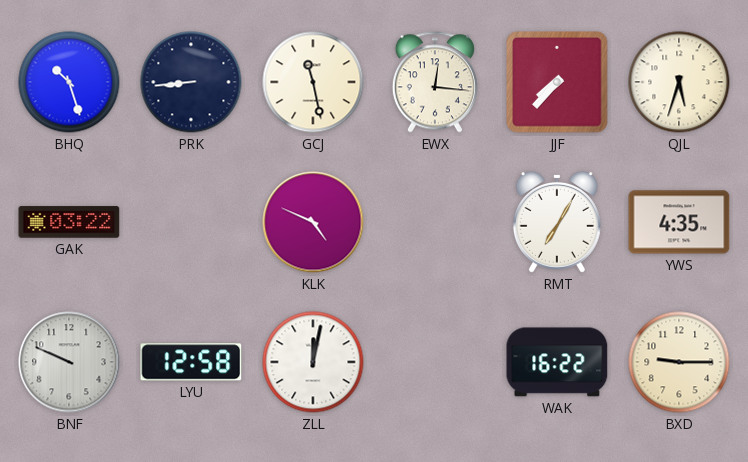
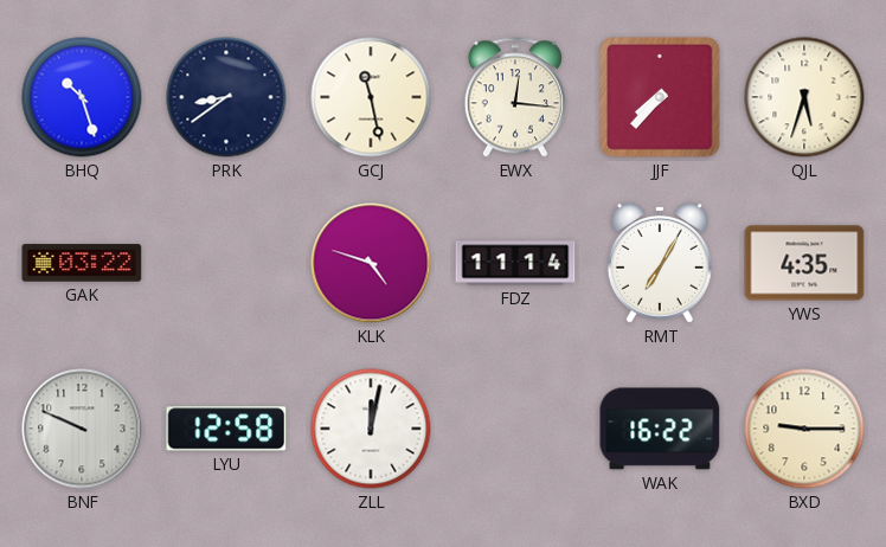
PRK: 8:44 -> 8:39 (226, 97)
KLK: 4:49 -> 4:48 (371, 263)
FDZ: none -> 11:14 (515, 263)
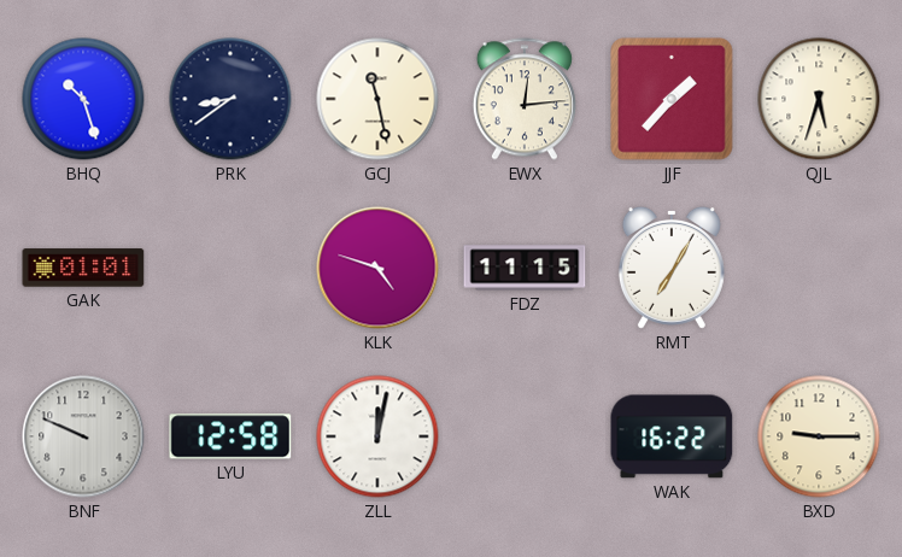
EWX: 12:16 -> 12:14 (525, 99)
JJF: 7:37 -> 1:37 (672, 99)
GAK: 03:22 -> 01:01 (83, 268)
FDZ: 11:14 -> 11:15 (525, 268)
YWS: 4:35 -> none (804, 263)
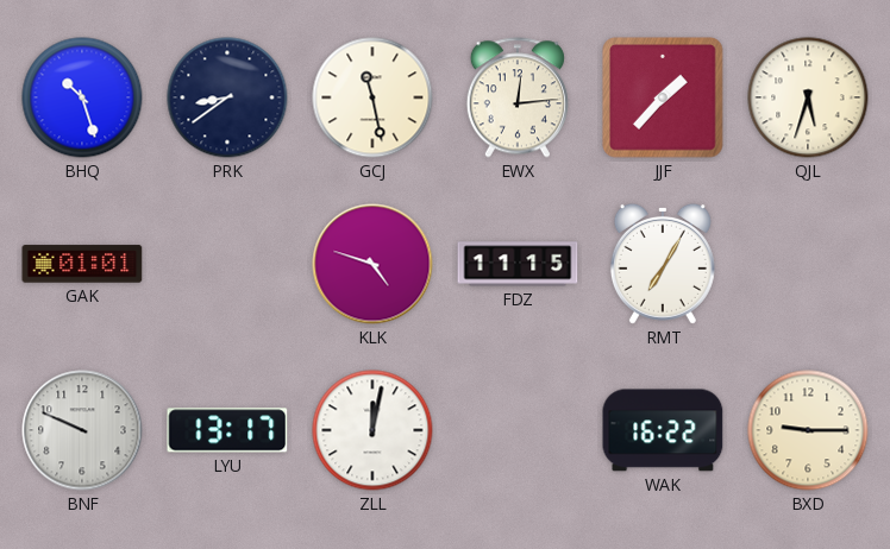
LYU: 12:58 -> 13:17 (227, 430)
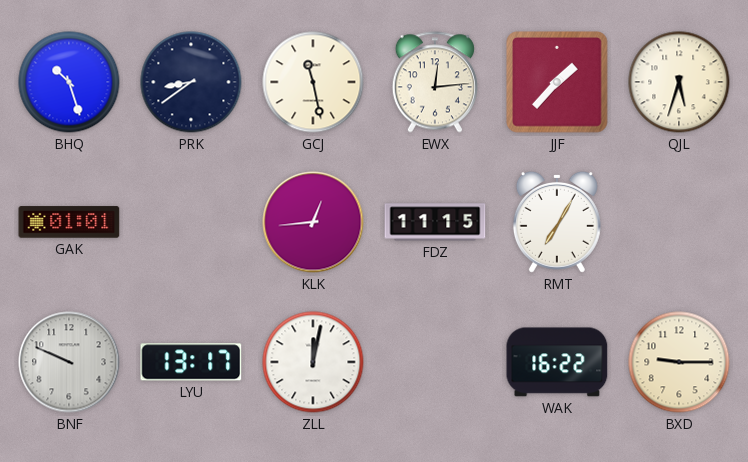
KLK: 4:48 -> 12:44 (313, 222)
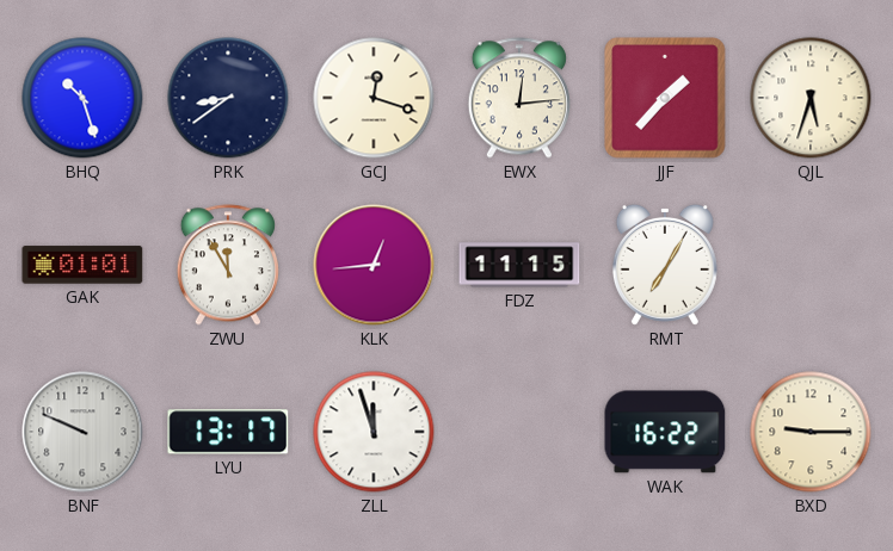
GCJ: 11:28 -> 12:18 (374, 98)
ZWU: none -> 11:55 (228, 265)
ZLL: 12:02 -> 11:57 (374, 432)
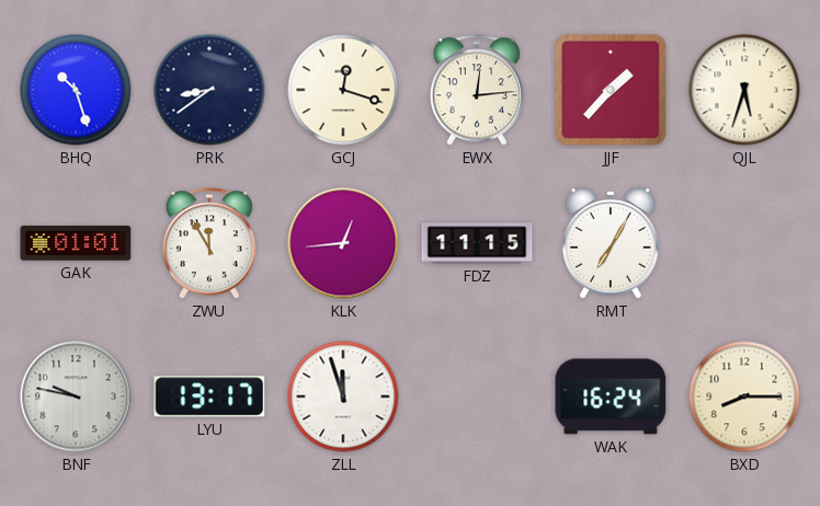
BNF: 9:49 -> 9:47 (76, 396)
WAK: 16:22 -> 16:24 (611, 396)
BXD: 9:15 -> 8:15 (744, 396)
